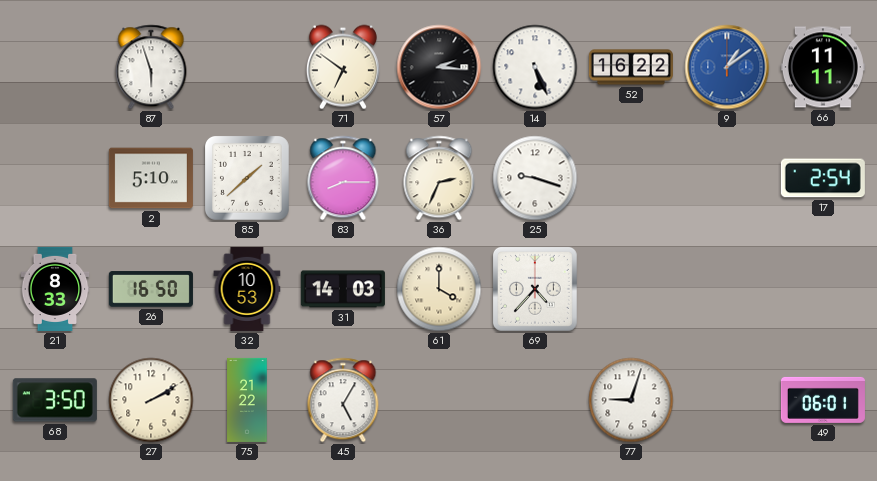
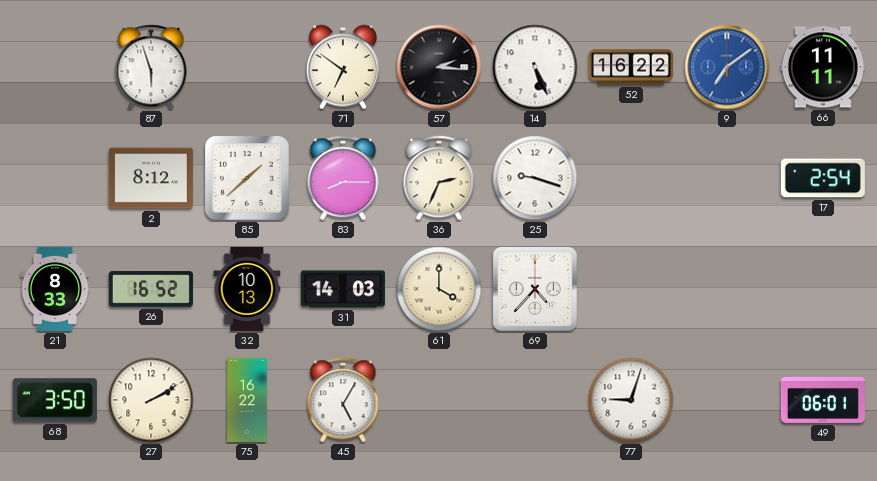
9: 1:09 -> 7:09 (727, 67)
2: 5:10 -> 8:12 (151, 178)
26: 16:50 -> 16:52 (151, 289)
32: 10:53 -> 10:13 (247, 289)
75: 21:22 -> 16:22 (247, 400)
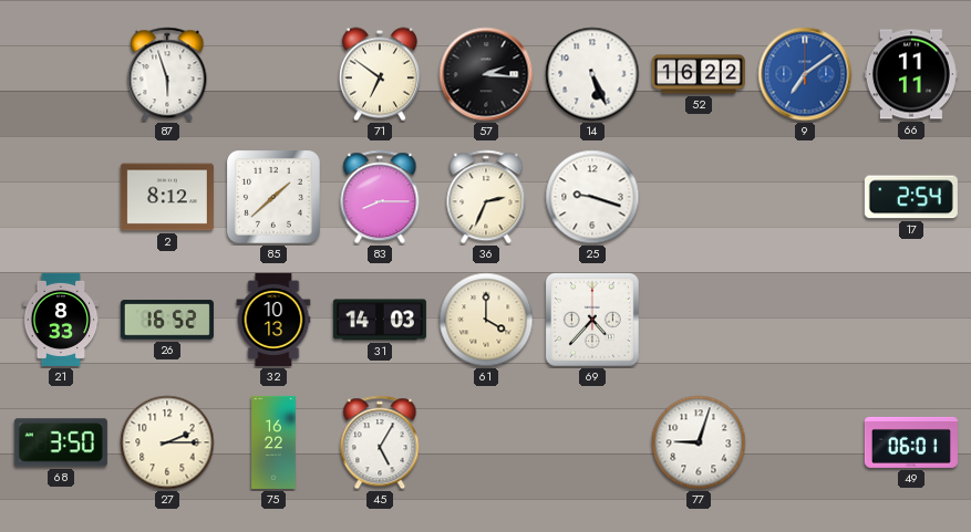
27: 2:10 -> 2:15 (167, 442)
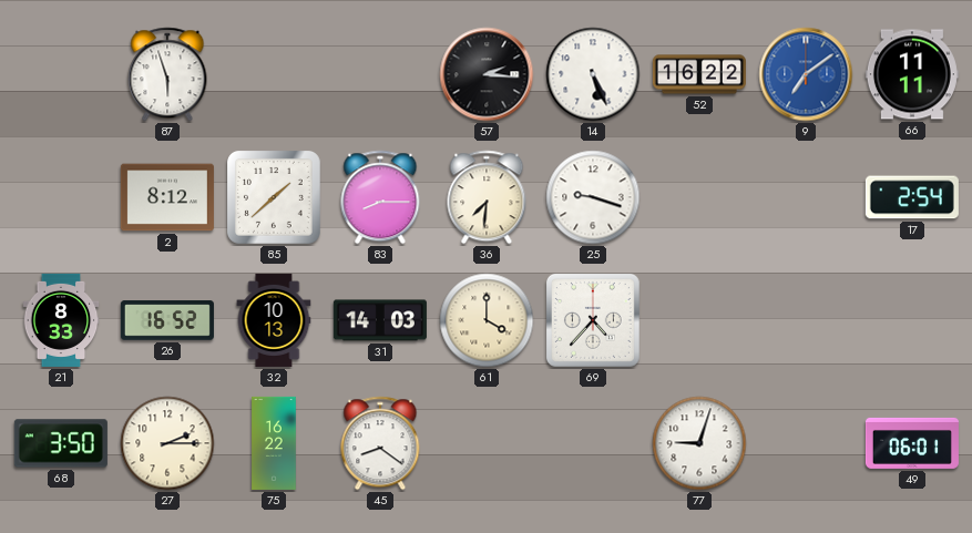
71: 6:51 -> none (380, 74)
36: 2:34 -> 7:31 (487, 197)
45: 5:05 -> 8:21 (380, 443)
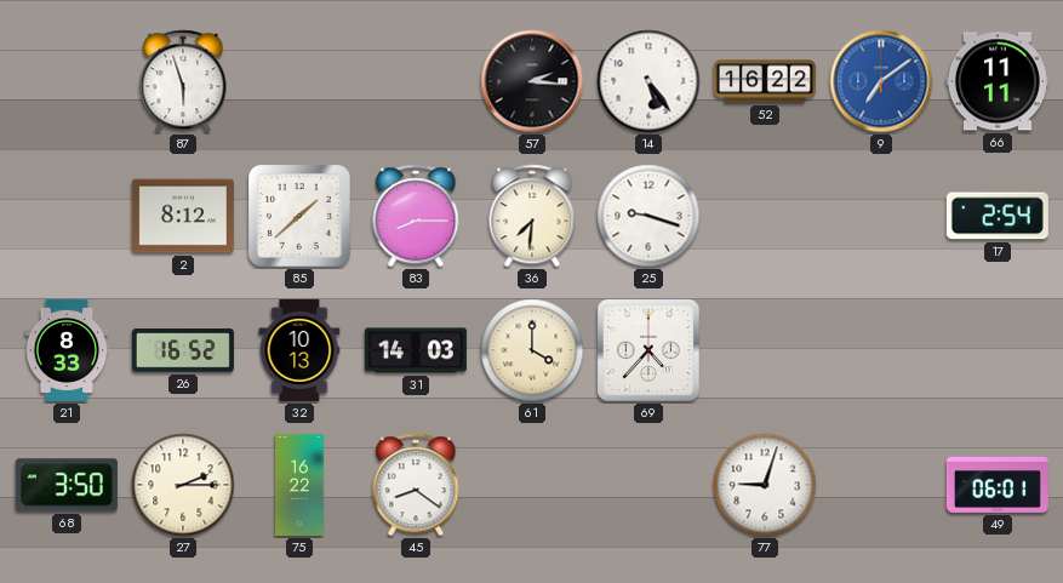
14: 5:26 -> 5:24 (648, 81)
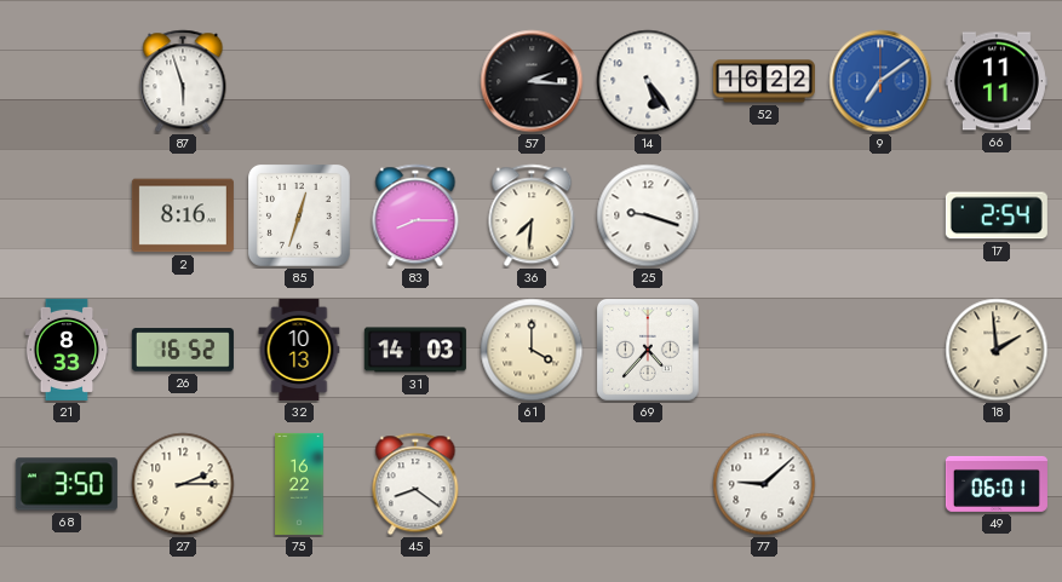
2: 8:12 -> 8:16 (183, 215)
85: 1:38 -> 12:33 (300, 217)
18: none -> 1:59 (997, 350)
77: 9:03 -> 9:08 (764, 484)
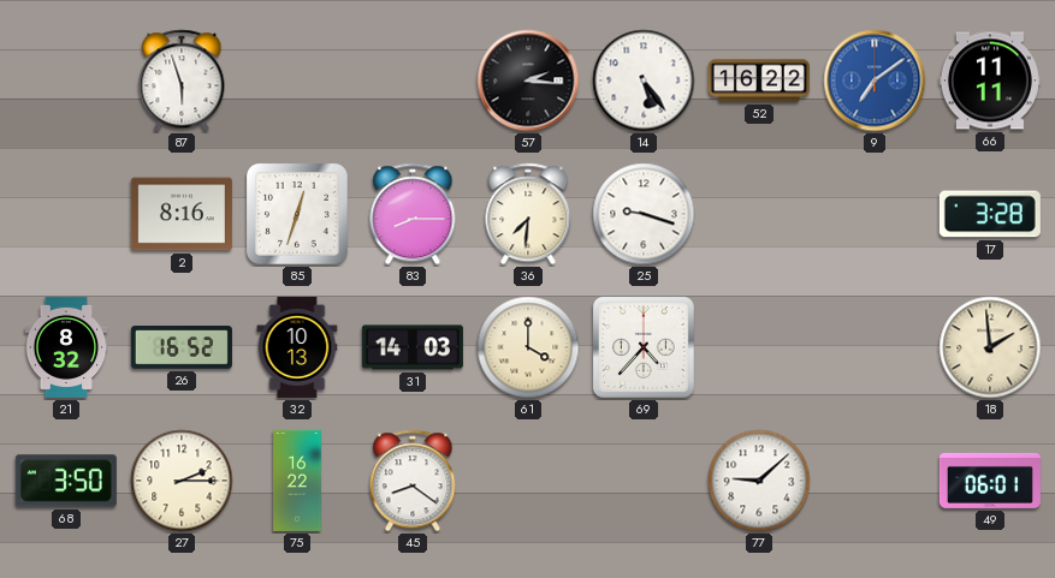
17: 2:54 -> 3:28 (990, 214)
21: 8:33 -> 8:32 (66, 347)
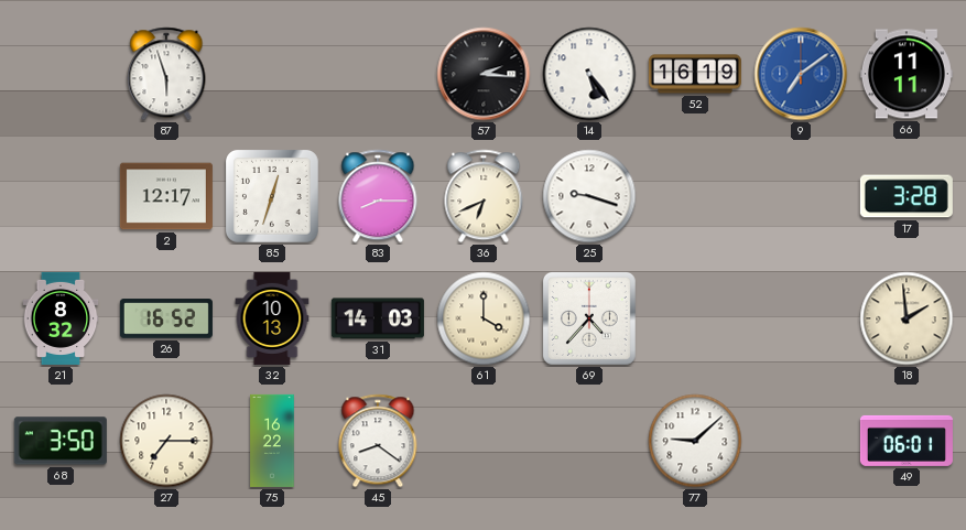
52: 16:22 -> 16:19 (695, 74)
2: 8:16 -> 12:17 (166, 196)
36: 7:31 -> 6:41 (484, 196)
27: 2:15 -> 7:15 (166, 441)
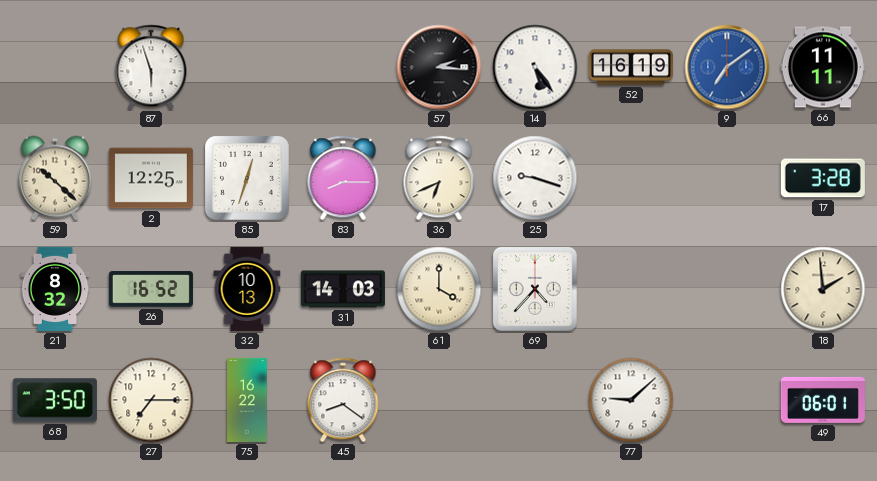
59: none -> 10:22 (55, 178)
2: 12:17 -> 12:25 (151, 178)
